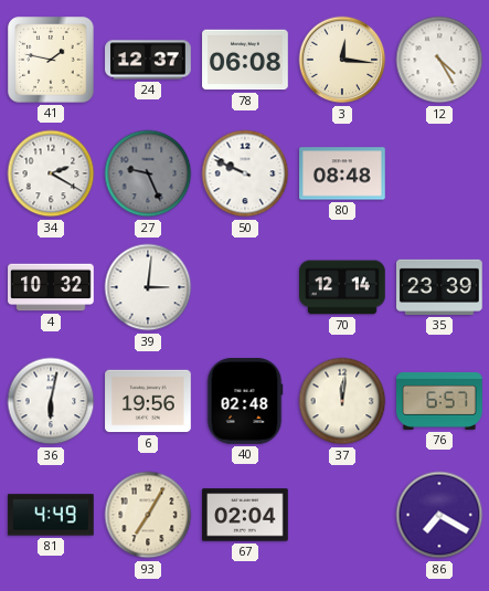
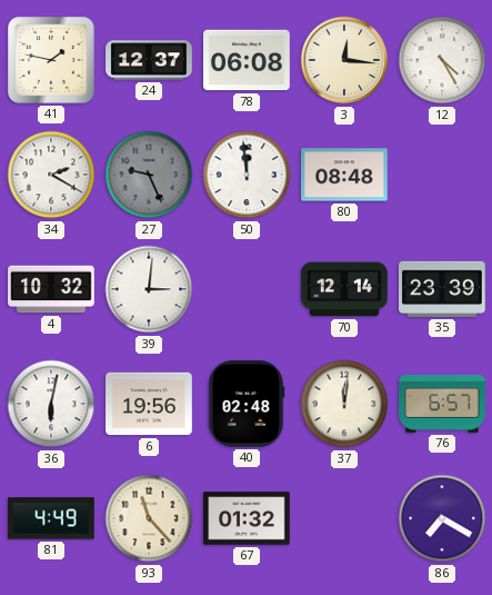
50: 9:49 -> 11:59 (247, 175)
93: 7:05 -> 11:23 (149, 518)
67: 02:04 -> 01:32 (247, 518)
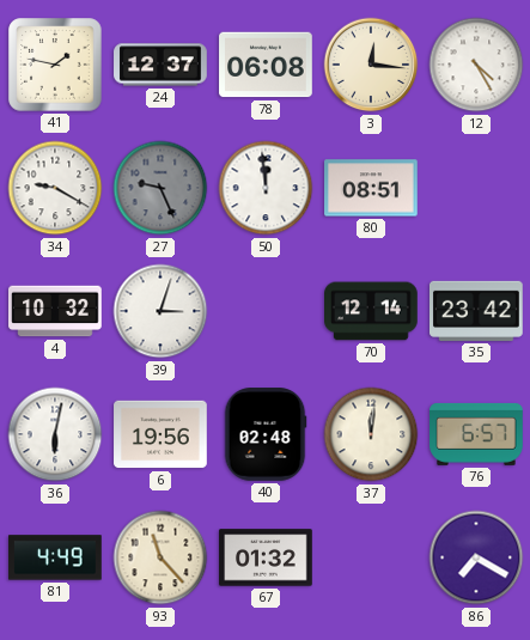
34: 2:20 -> 9:20 (55, 188)
80: 08:48 -> 08:51 (371, 188)
39: 3:01 -> 3:03 (160, 311)
35: 23:39 -> 23:42 (476, 311)
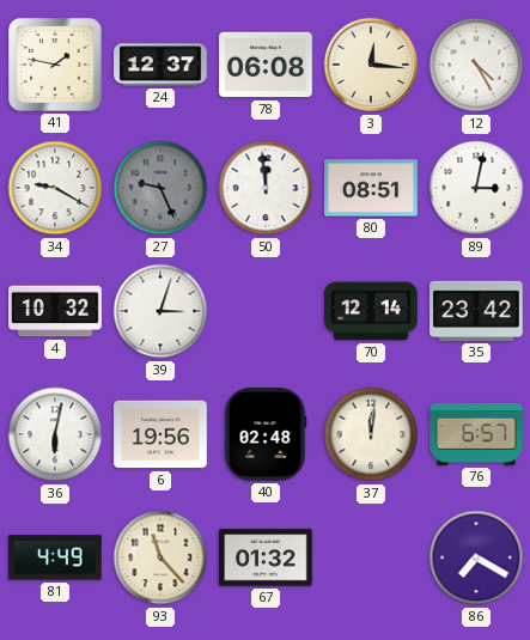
89: none -> 3:02 (476, 188)
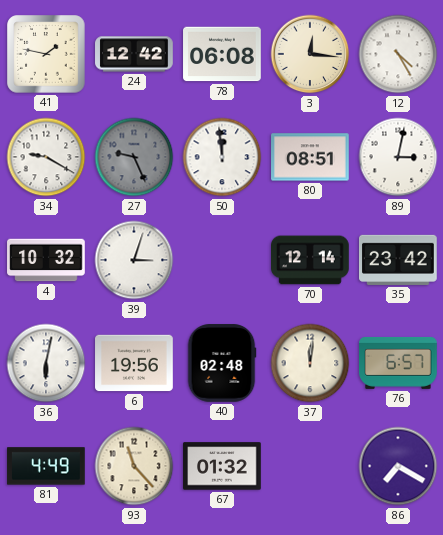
24: 12:37 -> 12:42 (134, 54)
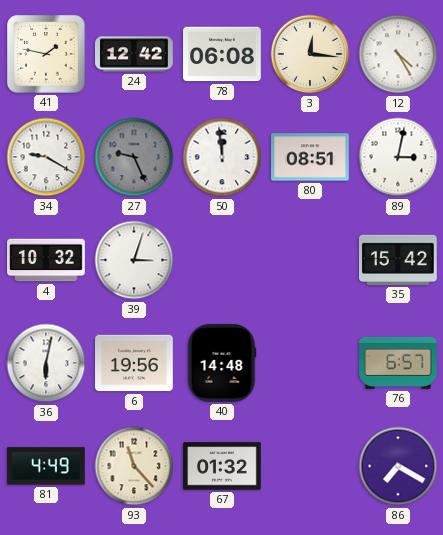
70: 12:14 -> none (311, 260)
35: 23:42 -> 15:42 (398, 260)
40: 02:48 -> 14:48 (222, 363)
37: 12:01 -> none (310, 363)
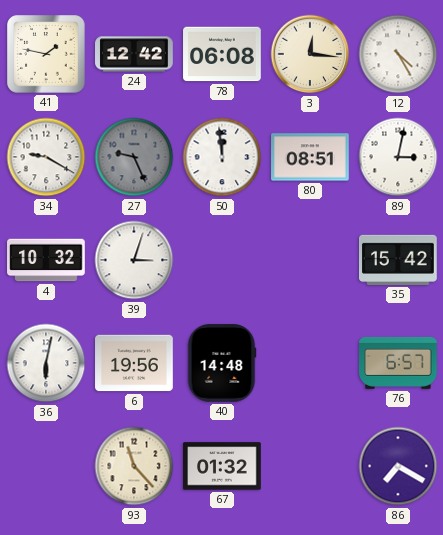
81: 4:49 -> none (46, 466)
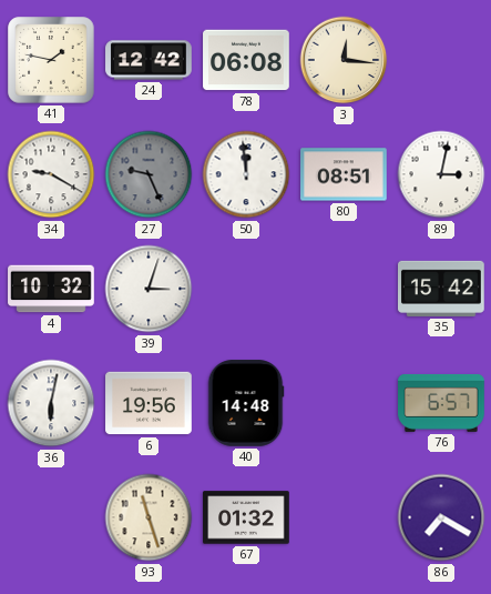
12: 4:25 -> none (398, 54)
93: 11:23 -> 11:27 (149, 517)
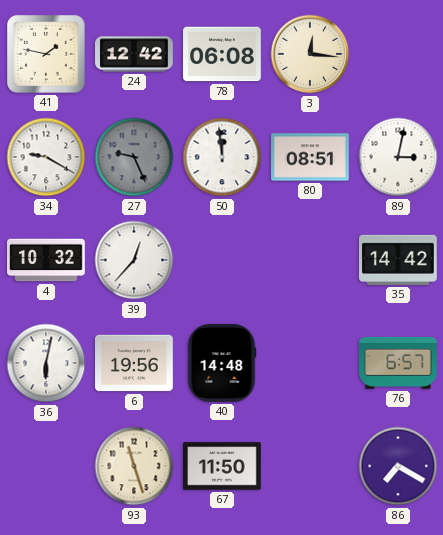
39: 3:03 -> 12:37 (134, 260)
35: 15:42 -> 14:42 (398, 260)
67: 01:32 -> 11:50 (222, 466)
